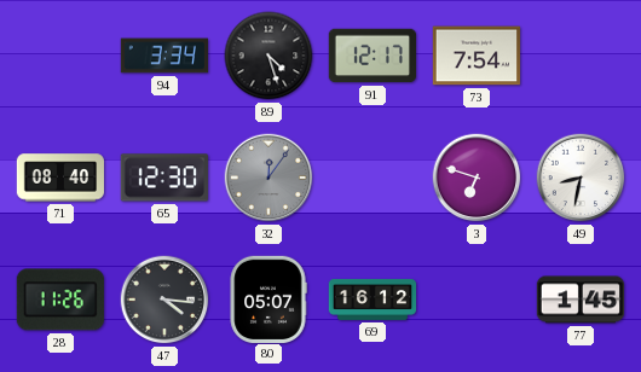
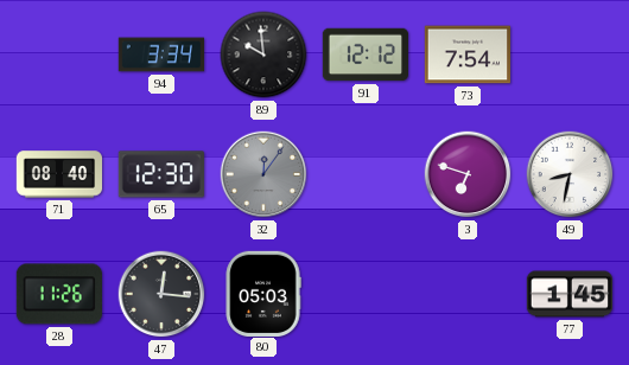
89: 4:27 -> 9:59 (263, 55)
91: 12:17 -> 12:12 (364, 55)
47: 4:16 -> 12:16 (161, 294)
80: 05:07 -> 05:03 (263, 293)
69: 16:12 -> none (373, 300)
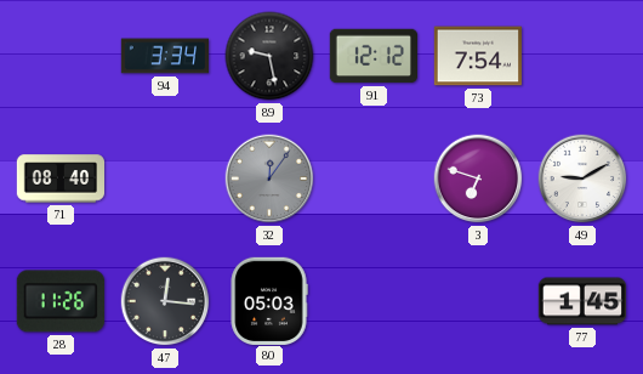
89: 9:59 -> 9:28 (269, 56)
65: 12:30 -> none (161, 174)
49: 8:32 -> 9:10 (582, 178)
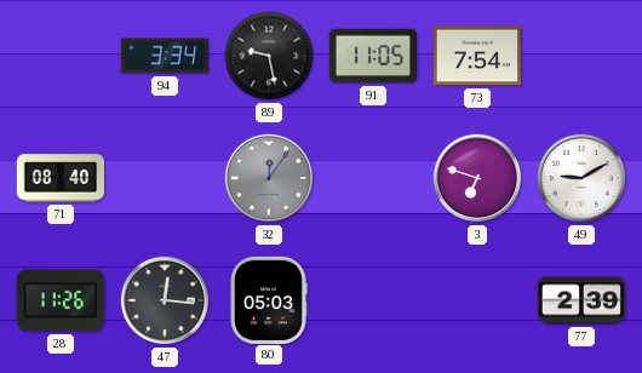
91: 12:12 -> 11:05 (372, 56)
77: 1:45 -> 2:39 (580, 300)
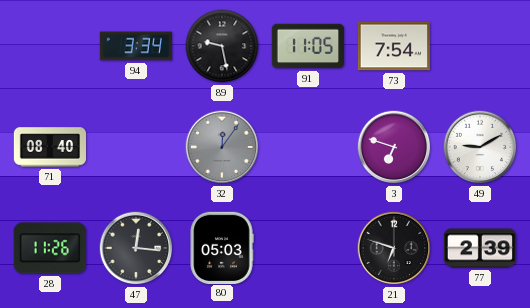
21: none -> 6:48 (394, 248)
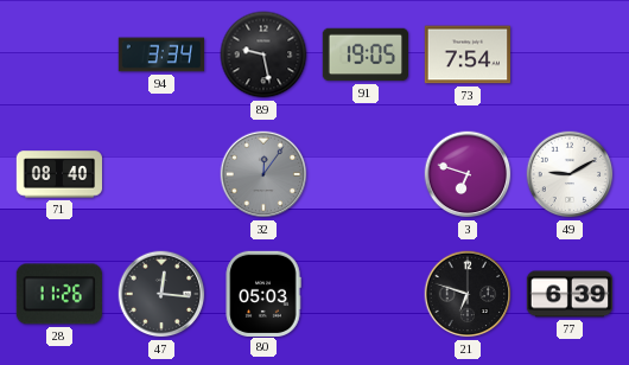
91: 11:05 -> 19:05 (364, 55)
77: 2:39 -> 6:39 (568, 294)
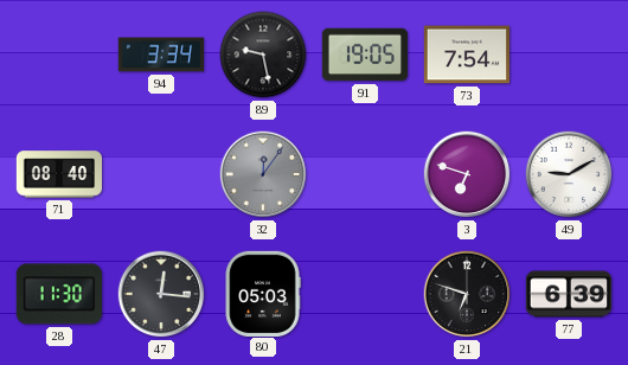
28: 11:26 -> 11:30 (59, 294)
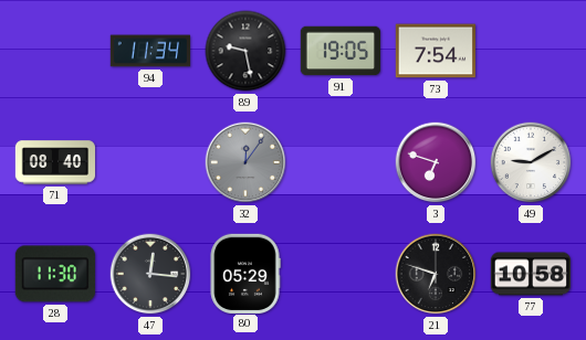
94: 3:34 -> 11:34 (149, 51)
80: 05:03 -> 05:29 (245, 273)
77: 6:39 -> 10:58 (530, 274)
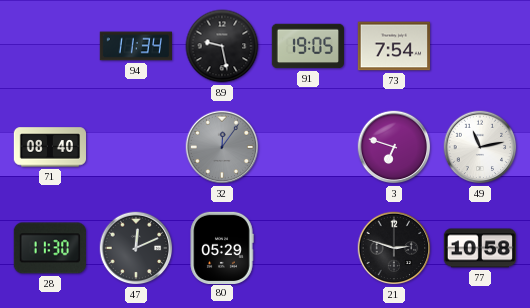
49: 9:10 -> 11:13 (480, 147)
47: 12:16 -> 12:11 (136, 248)
21: 6:48 -> 2:48 (394, 248)
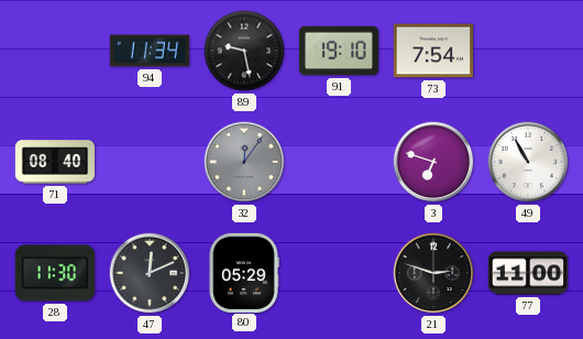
91: 19:05 -> 19:10 (338, 51)
49: 11:13 -> 10:55 (528, 162)
77: 10:58 -> 11:00 (527, 273)
